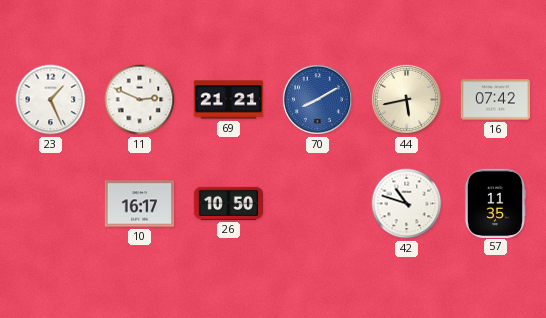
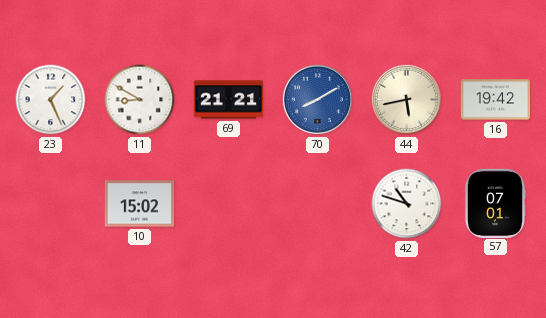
11: 2:49 -> 8:50 (140, 100)
16: 07:42 -> 19:42 (496, 100)
10: 16:17 -> 15:02 (140, 204)
26: 10:50 -> none (228, 203)
57: 11:35 -> 07:01 (495, 203)
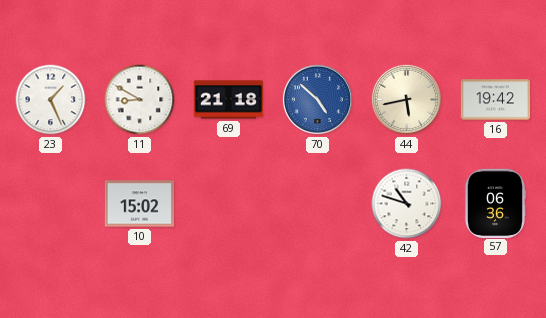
69: 21:21 -> 21:18 (229, 100)
70: 8:10 -> 4:52 (317, 99)
57: 07:01 -> 06:36 (495, 203)
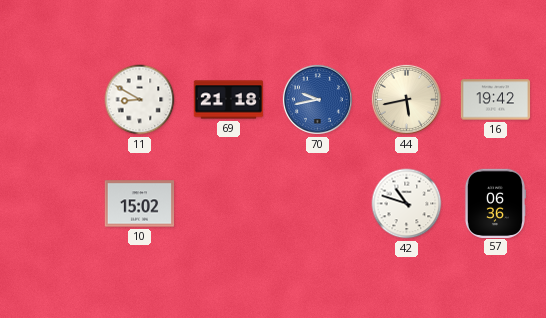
23: 1:26 -> none (51, 100)
70: 4:52 -> 9:43 (317, 99)
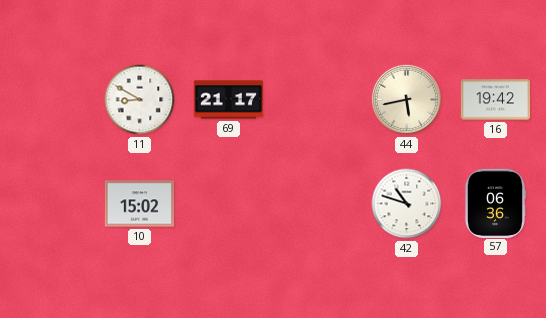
69: 21:18 -> 21:17 (229, 100)
70: 9:43 -> none (317, 99)
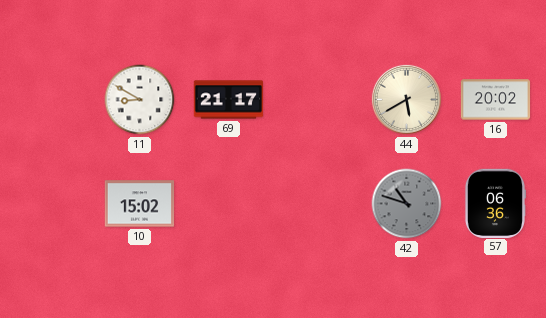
44: 5:43 -> 5:40 (406, 99)
16: 19:42 -> 20:02 (496, 100)
42 dial: white -> grey (407, 204)
